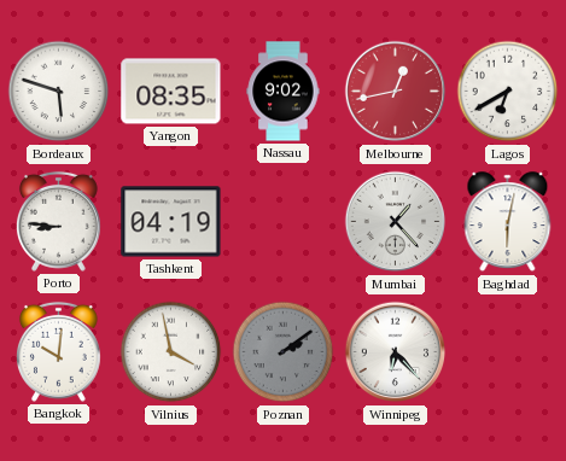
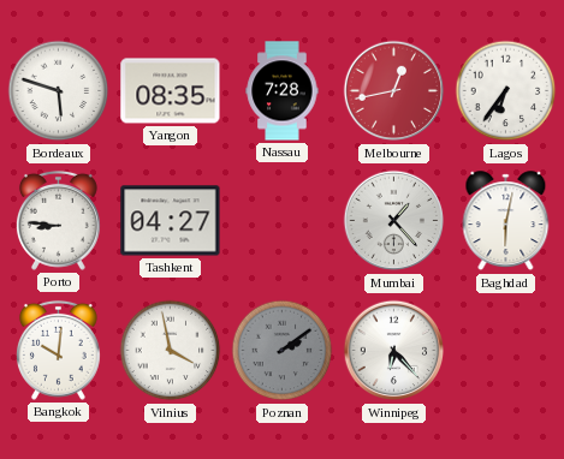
Nassau: 9:02 -> 7:28 (283, 91)
Lagos: 6:40 -> 6:36 (506, 91)
Tashkent: 04:19 -> 04:27 (171, 221)
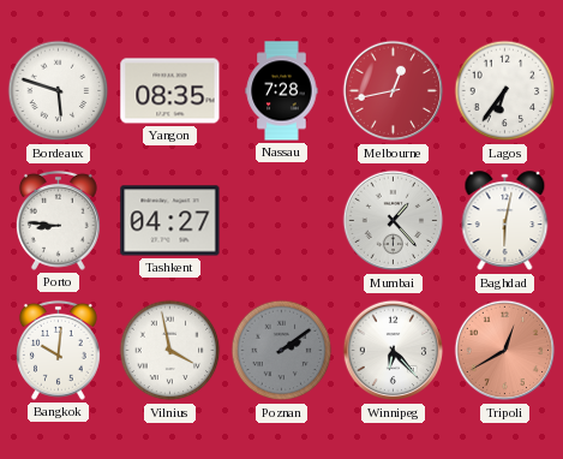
Tripoli: none -> 12:40 (505, 351)
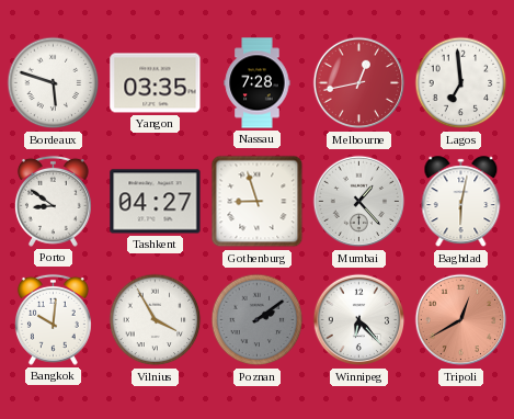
Yangon: 08:35 -> 03:35 (156, 83)
Lagos: 6:36 -> 6:59 (461, 83)
Porto: 8:46 -> 8:51 (53, 201)
Gothenburg: none -> 8:57 (258, 202)
Vilnius: 3:58 -> 3:55 (156, 320)
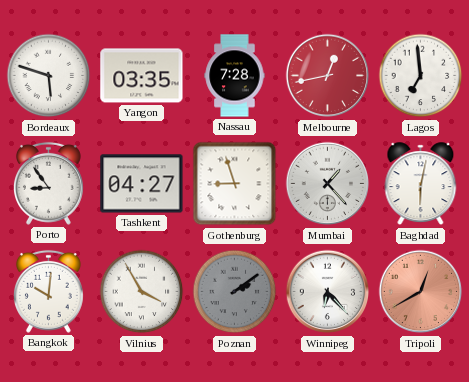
Porto: 8:51 -> 8:54 (48, 183)
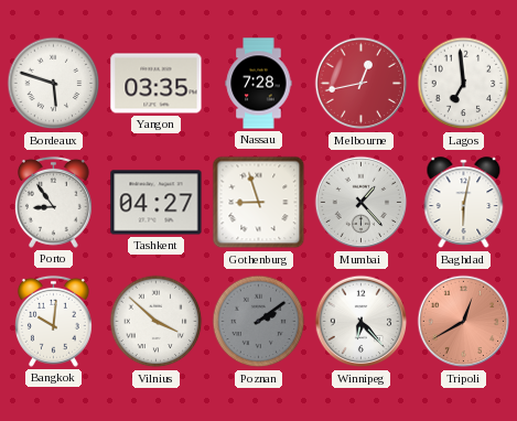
Vilnius: 3:55 -> 3:52 (157, 322)
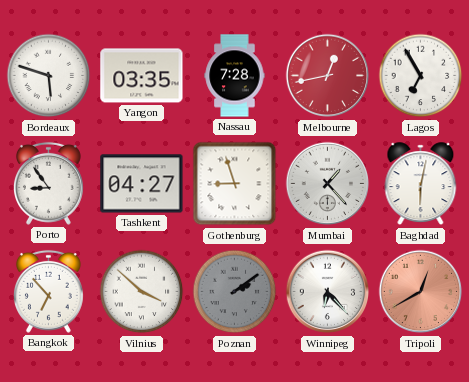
Lagos: 6:59 -> 6:55 (421, 76)
Bangkok: 10:01 -> 6:53 (48, 291)
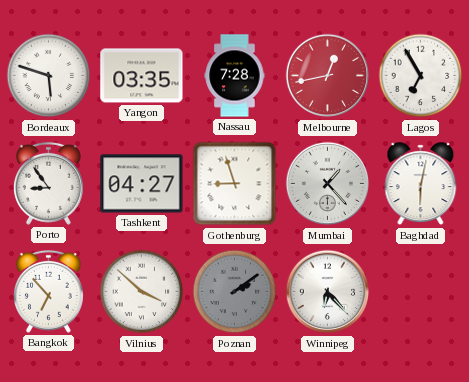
Tripoli: 12:40 -> none (421, 292)
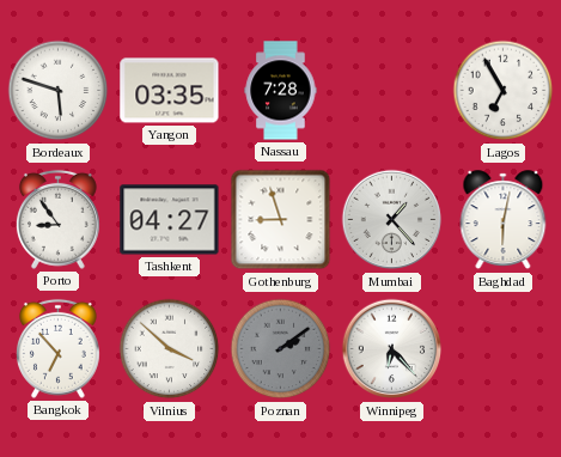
Melbourne: 12:43 -> none (328, 76)
